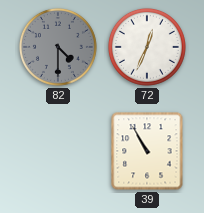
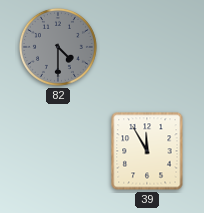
72: 12:34 -> none (147, 47)
39: 10:55 -> 11:55 (147, 151)
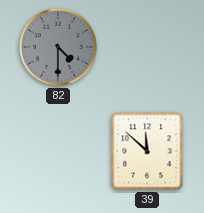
39: 11:55 -> 11:52 (147, 151)
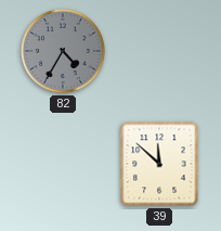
82: 4:30 -> 4:35 (63, 51)
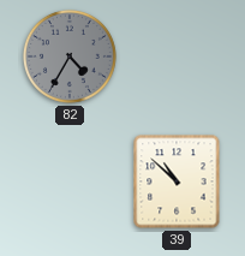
39: 11:52 -> 10:52 (177, 181)
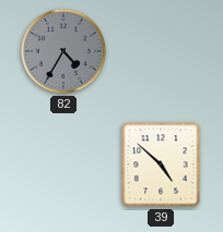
39: 10:52 -> 4:52 (161, 164)
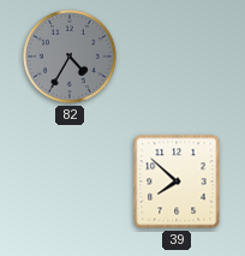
39: 4:52 -> 7:52 (177, 181)
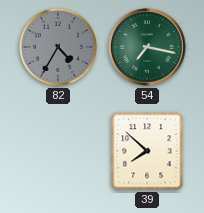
54: none -> 7:17 (147, 47)
